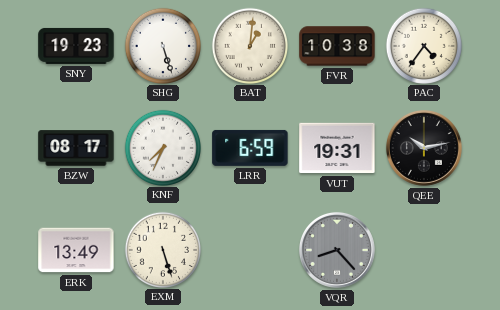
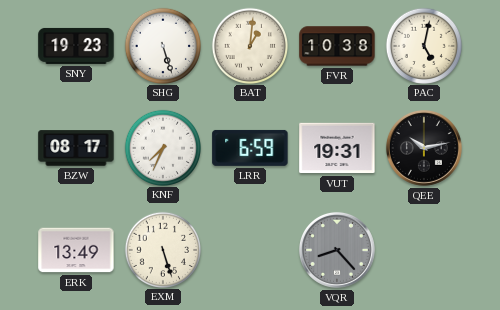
PAC: 4:36 -> 5:02 (423, 45)
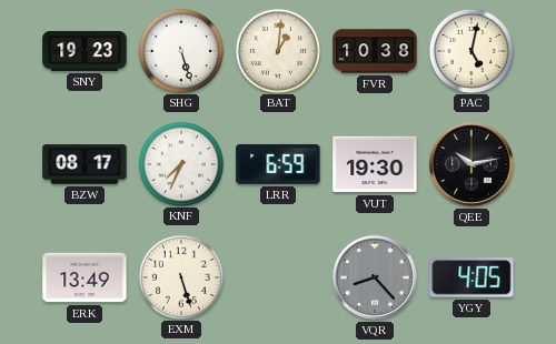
VUT: 19:31 -> 19:30 (375, 164)
YGY: none -> 4:05 (471, 277)
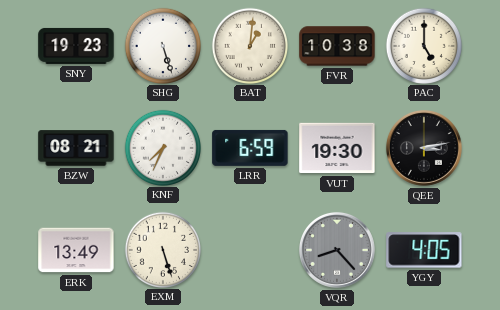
PAC: 5:02 -> 5:00 (423, 45)
BZW: 08:17 -> 08:21 (76, 148)
QEE: 10:13 -> 3:13 (424, 148)
